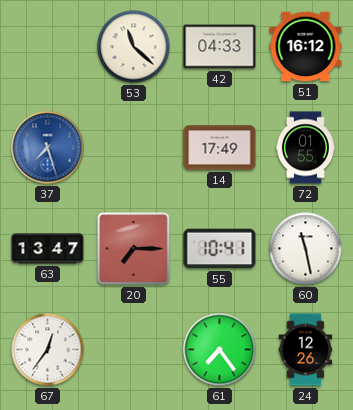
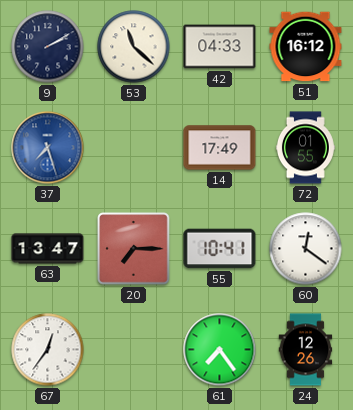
9: none -> 2:10 (48, 47)
60: 11:28 -> 12:21 (306, 249)
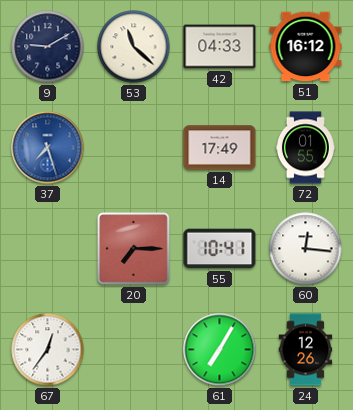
9: 2:10 -> 9:10 (48, 47)
63: 13:47 -> none (48, 249)
60: 12:21 -> 12:16 (306, 249)
61: 7:24 -> 7:05 (220, 350)
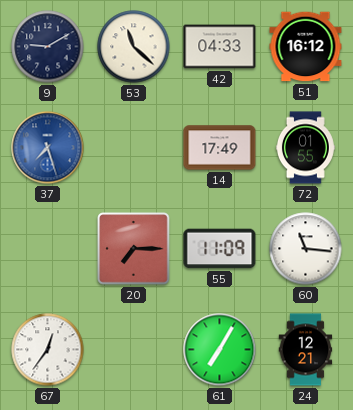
55: 10:41 -> 11:09 (220, 249)
60: 12:16 -> 11:16 (306, 249)
24: 12:26 -> 12:21 (306, 350)
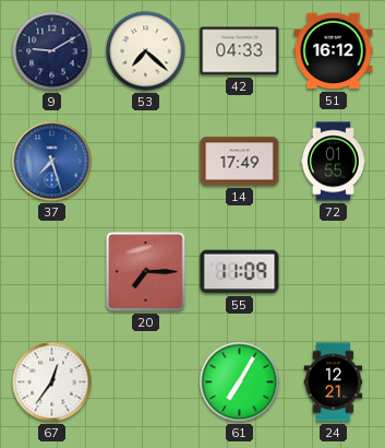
53: 11:22 -> 7:22 (146, 51)
60: 11:16 -> none (306, 249)
